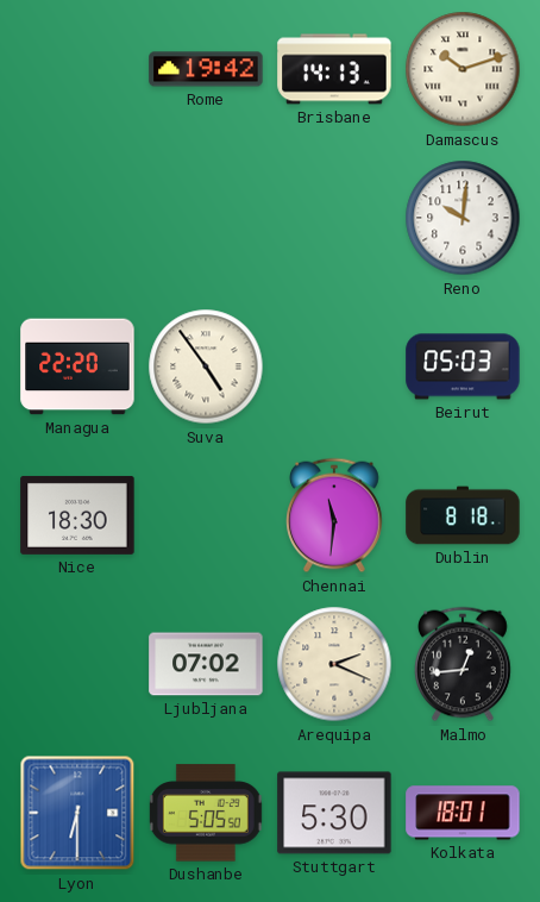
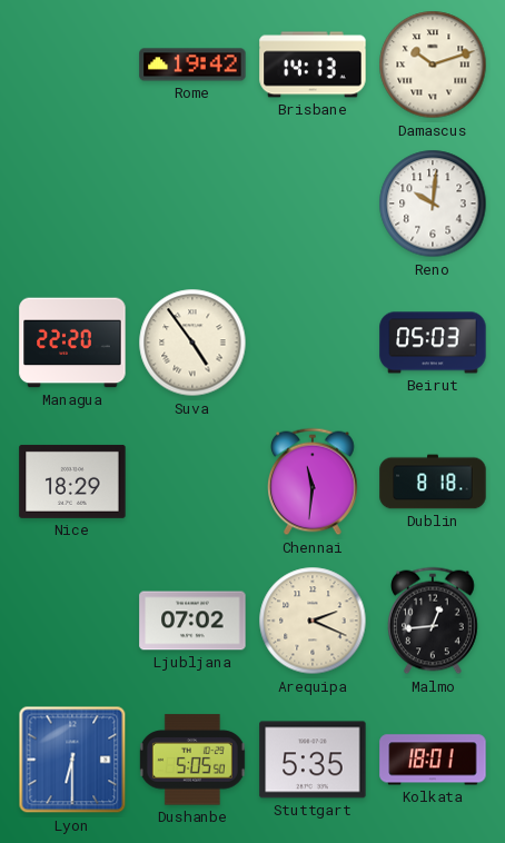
Nice: 18:30 -> 18:29 (72, 482)
Stuttgart: 5:30 -> 5:35 (313, 760)
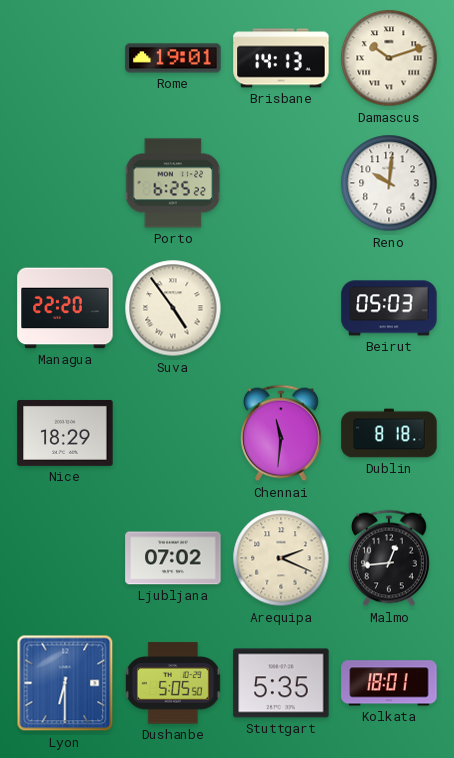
Rome: 19:42 -> 19:01 (173, 58)
Porto: none -> 6:25 (173, 183)
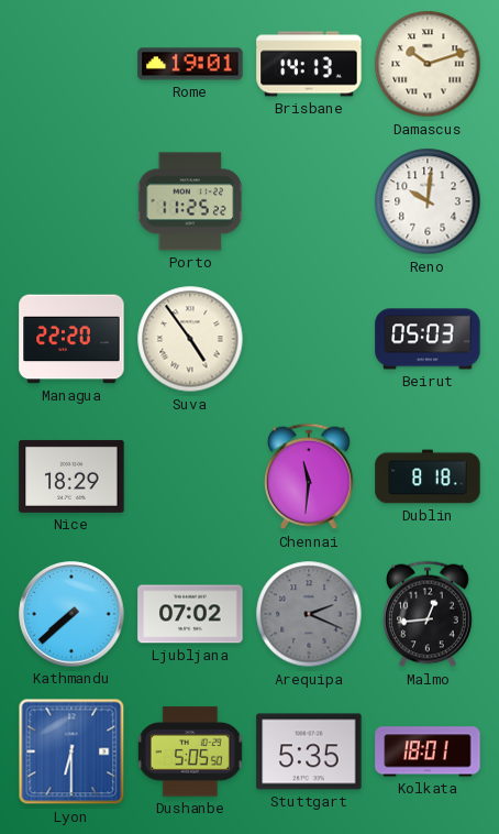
Porto: 6:25 -> 11:25 (190, 201)
Kathmandu: none -> 7:38 (71, 614)
Arequipa dial: cream -> grey (309, 614)
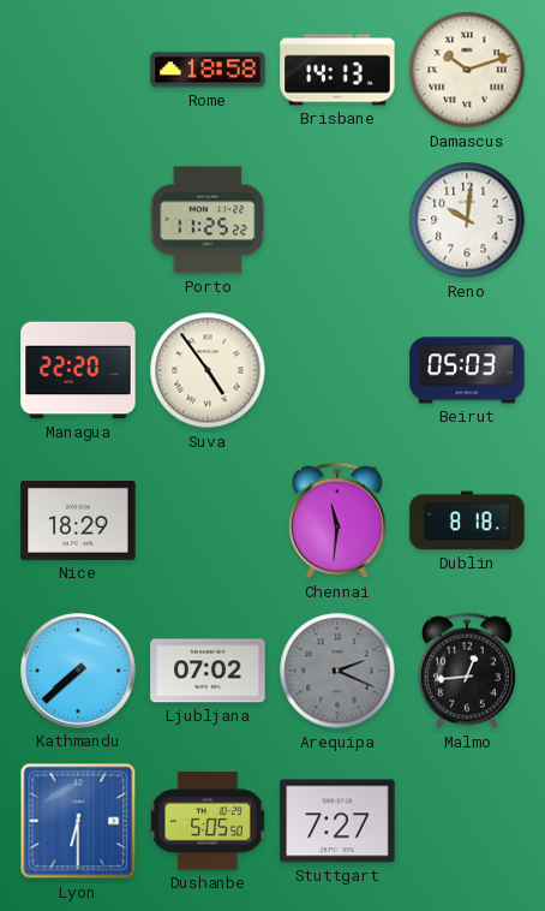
Rome: 19:01 -> 18:58 (208, 70)
Stuttgart: 5:35 -> 7:27 (337, 821)
Kolkata: 18:01 -> none (428, 751)
